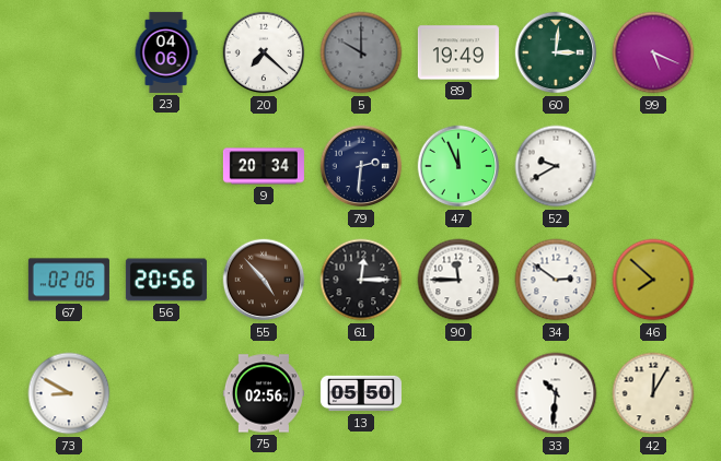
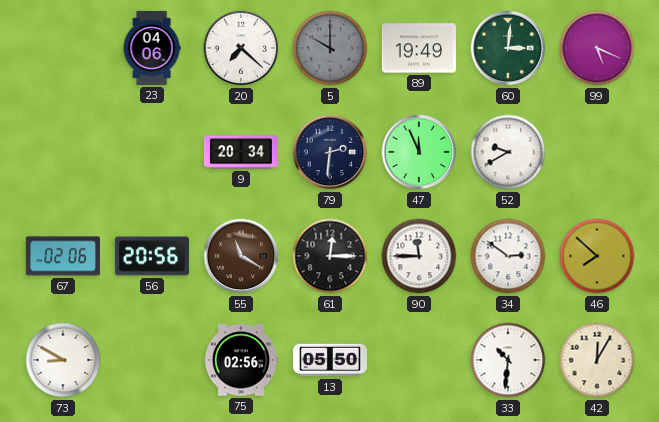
55: 4:53 -> 11:20 (241, 256)
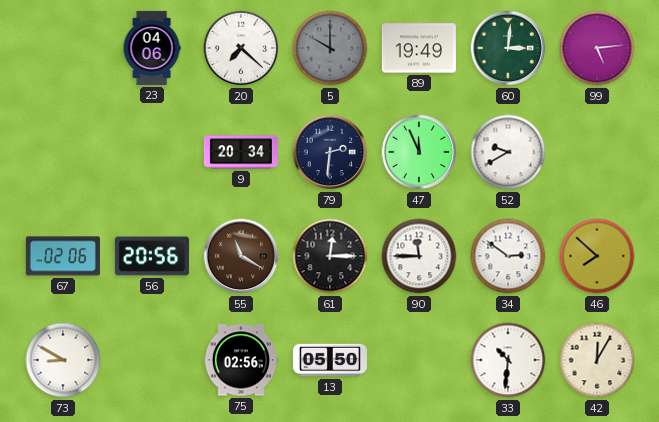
99: 5:19 -> 5:14 (597, 48)
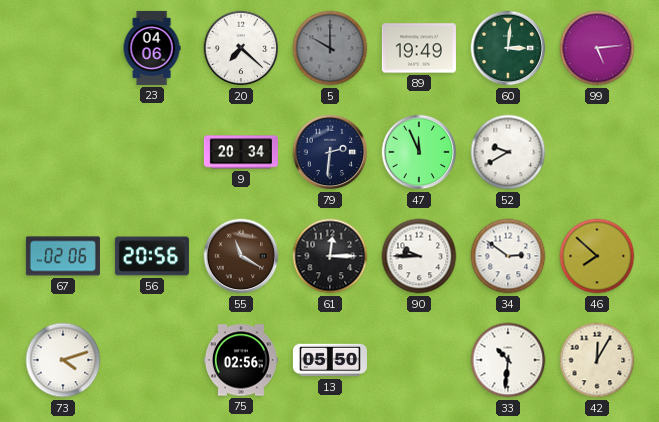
90: 11:45 -> 9:45 (419, 256)
73: 8:50 -> 4:12 (63, 360)
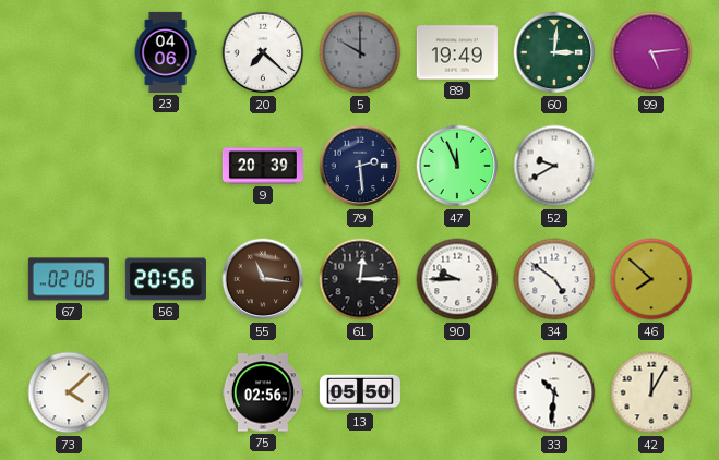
9: 20:34 -> 20:39 (263, 166)
79: 2:31 -> 2:29 (360, 166)
55: 11:20 -> 11:16 (263, 279)
34: 2:51 -> 4:51 (554, 279)
73: 4:12 -> 4:08 (69, 392)
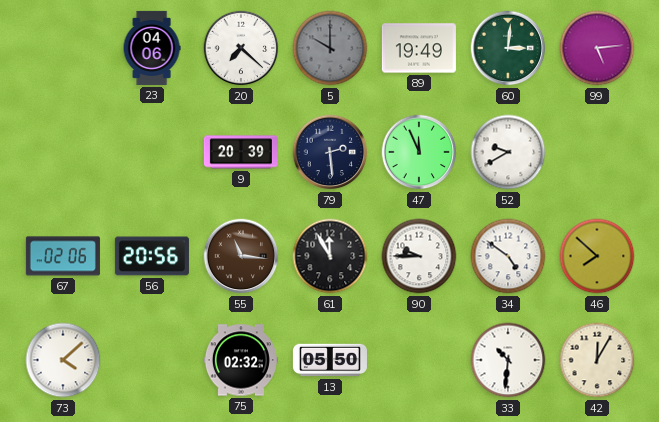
61: 12:15 -> 11:55 (330, 256)
75: 02:56 -> 02:32 (241, 360)
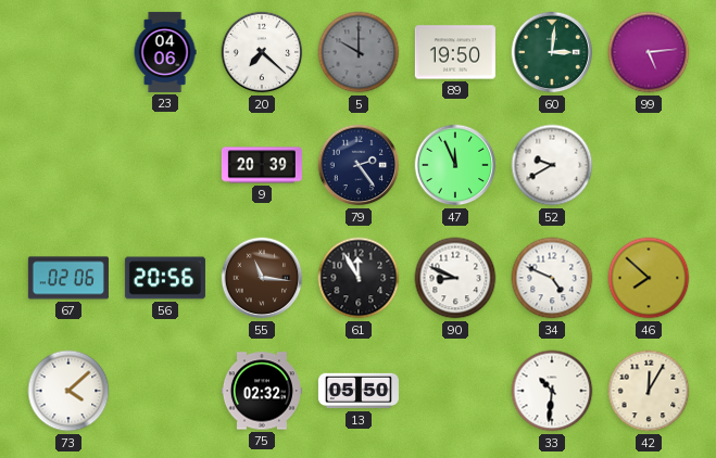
89: 19:49 -> 19:50 (455, 52)
79: 2:29 -> 2:24 (359, 165)
90: 9:45 -> 8:49 (455, 278)
34: 4:51 -> 4:49 (552, 278)
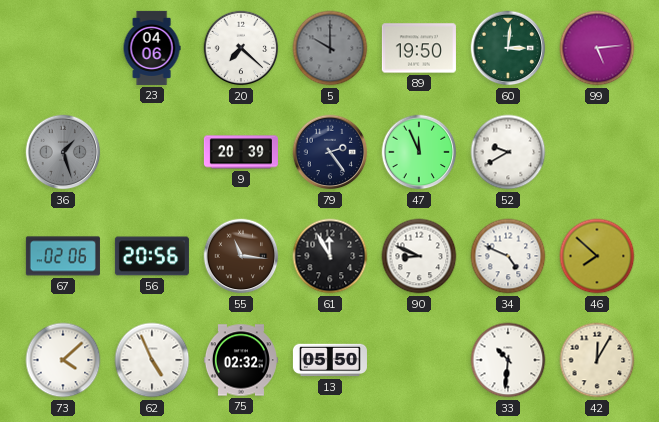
36: none -> 1:27 (63, 152)
62: none -> 4:56 (152, 360)
